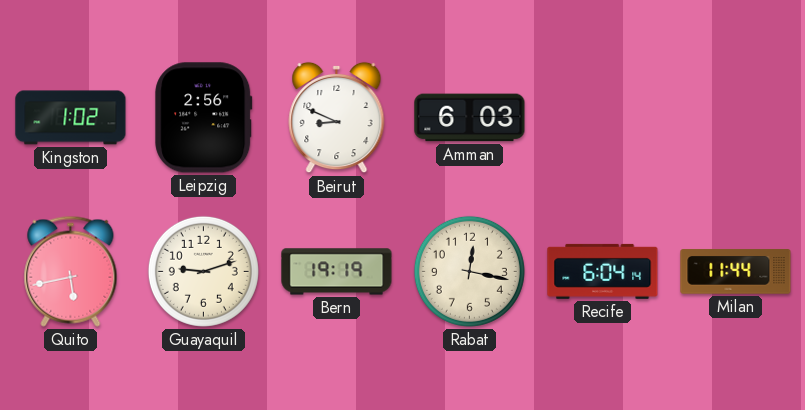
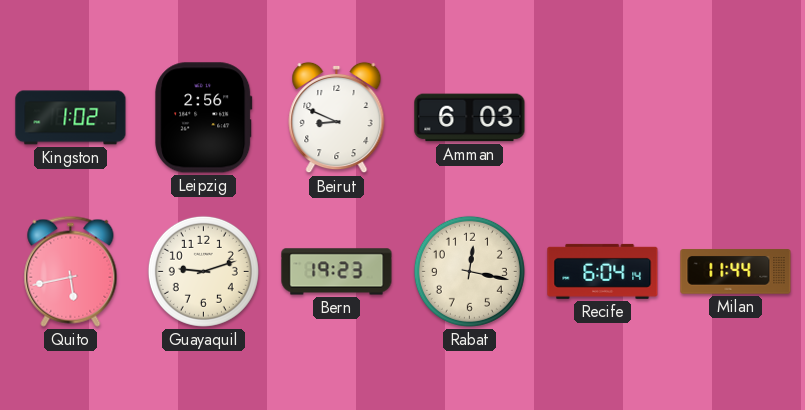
Bern: 19:19 -> 19:23 (337, 272)
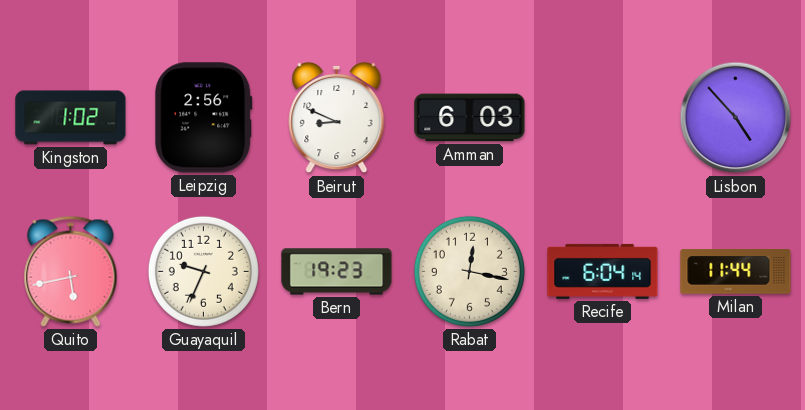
Lisbon: none -> 4:53 (736, 118)
Guayaquil: 9:12 -> 9:34 (203, 271)
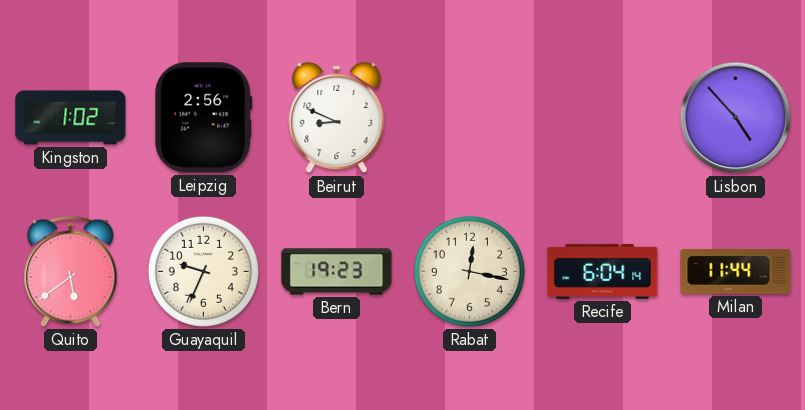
Amman: 6:03 -> none (470, 118)
Quito: 5:43 -> 5:39 (71, 271)
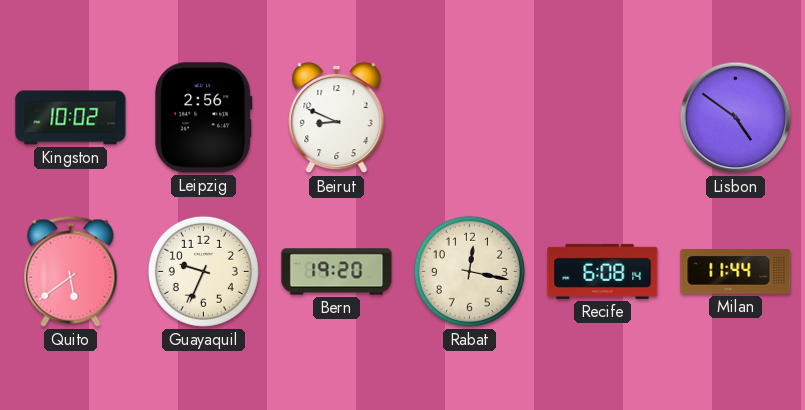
Kingston: 1:02 -> 10:02 (71, 118)
Lisbon: 4:53 -> 4:51 (736, 118)
Bern: 19:23 -> 19:20 (337, 272)
Recife: 6:04 -> 6:08 (603, 271)
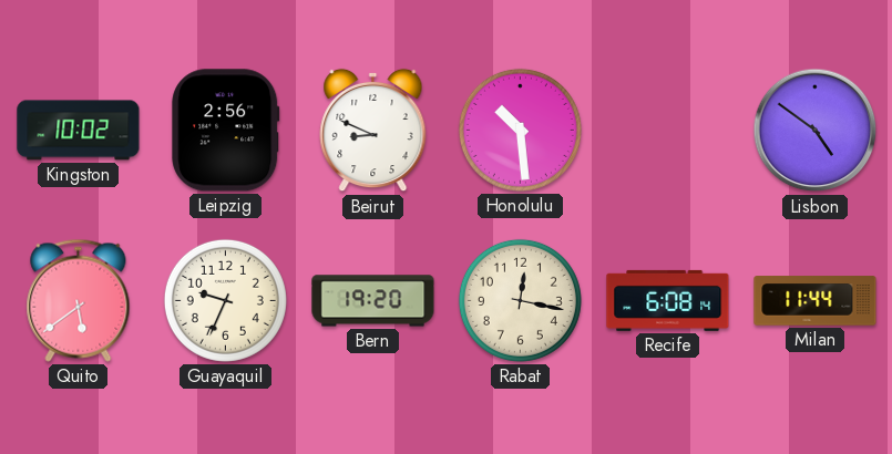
Honolulu: none -> 10:29 (520, 130)
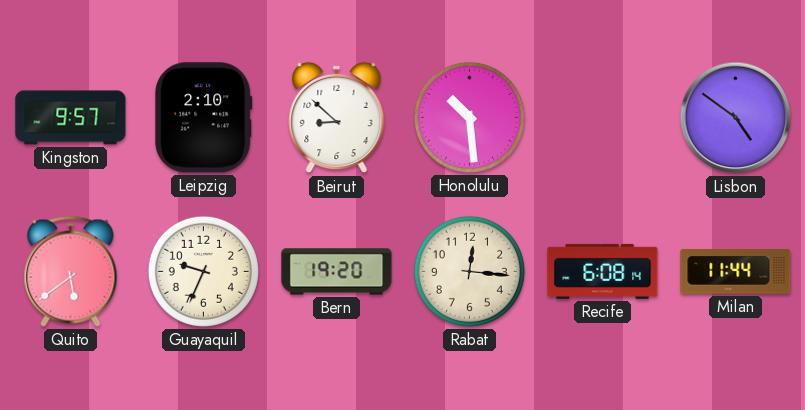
Kingston: 10:02 -> 9:57 (71, 118)
Leipzig: 2:56 -> 2:10 (204, 118)
Beirut: 8:49 -> 8:52 (337, 118)
Rabat: 12:17 -> 12:16 (469, 271)
